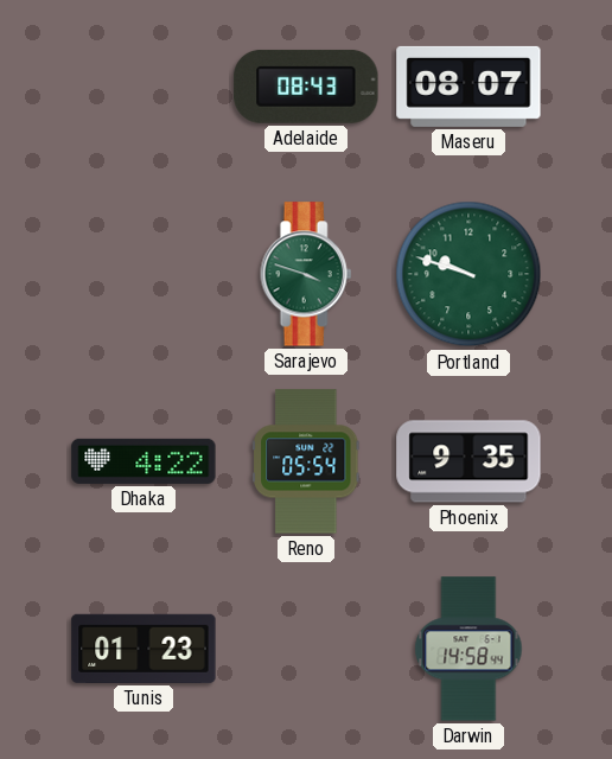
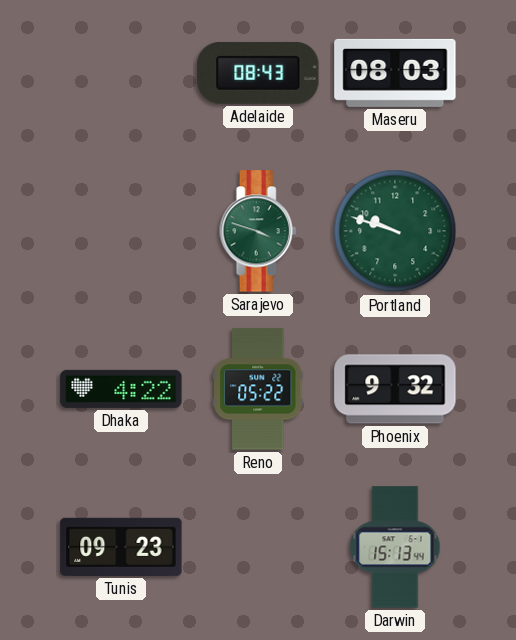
Maseru: 08:07 -> 08:03 (395, 73)
Reno: 05:54 -> 05:22 (258, 389)
Phoenix: 9:35 -> 9:32 (395, 389)
Tunis: 01:23 -> 09:23 (121, 547)
Darwin: 14:58 -> 15:13 (395, 547)
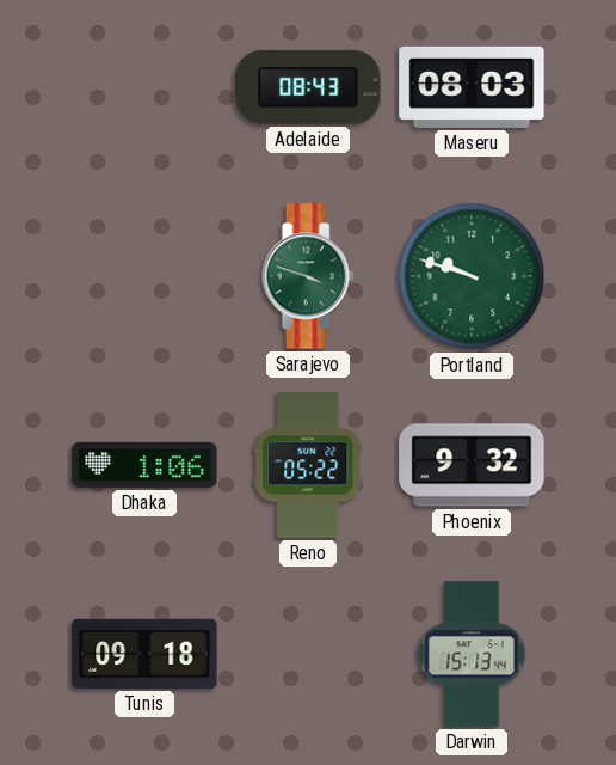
Dhaka: 4:22 -> 1:06 (144, 465)
Tunis: 09:23 -> 09:18 (144, 654)
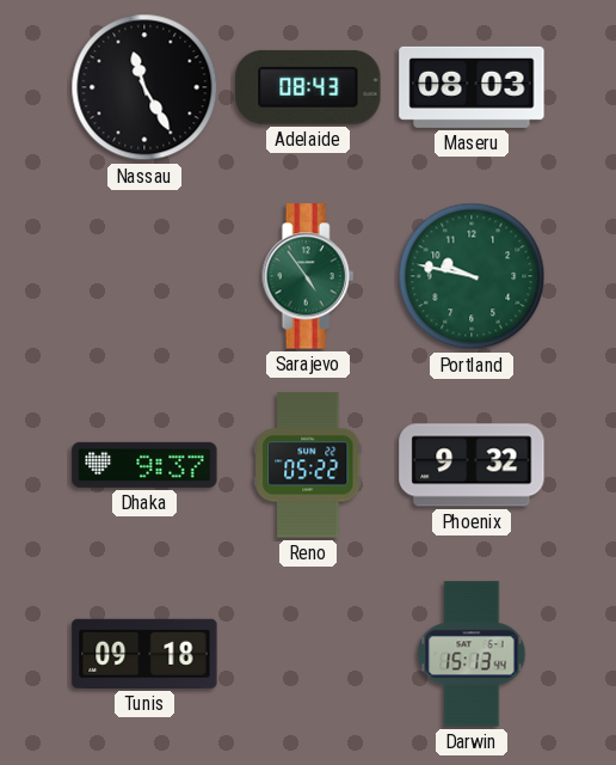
Nassau: none -> 11:25 (144, 87)
Sarajevo: 3:48 -> 4:54 (308, 276)
Portland: 9:48 -> 9:47 (472, 276)
Dhaka: 1:06 -> 9:37 (144, 465)
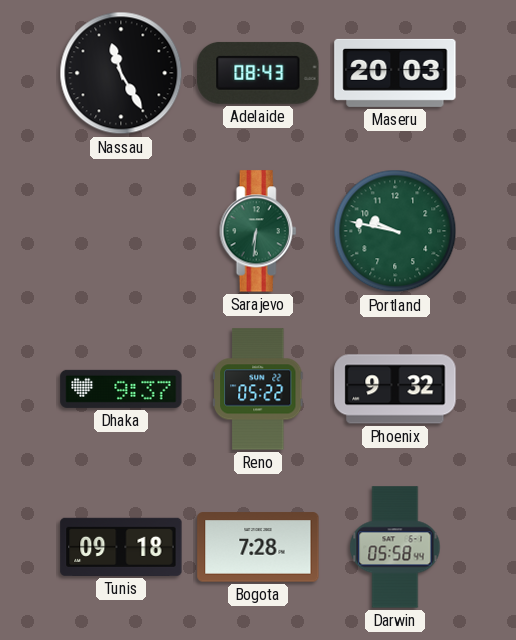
Maseru: 08:03 -> 20:03 (395, 73)
Sarajevo: 4:54 -> 6:31 (258, 231)
Bogota: none -> 7:28 (258, 547)
Darwin: 15:13 -> 05:58 (395, 547)
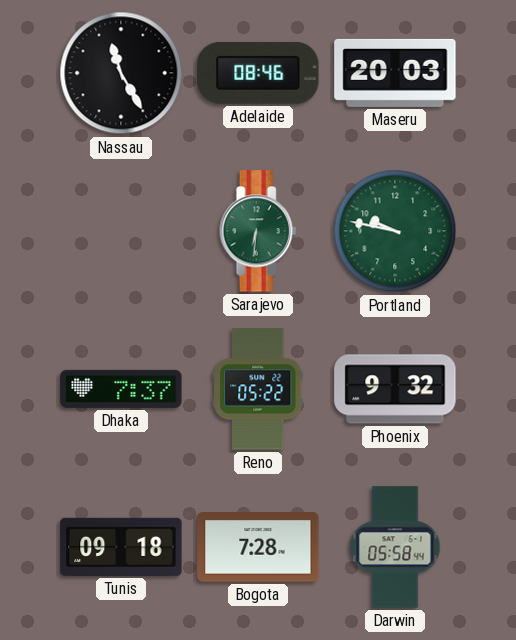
Adelaide: 08:43 -> 08:46 (258, 73)
Dhaka: 9:37 -> 7:37 (121, 389)
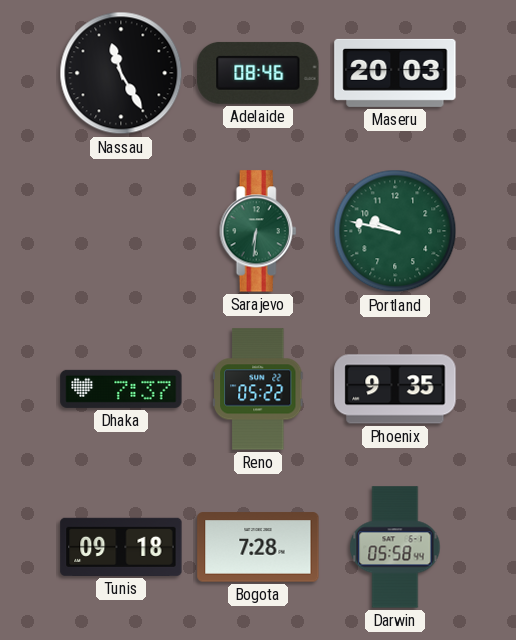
Phoenix: 9:32 -> 9:35 (395, 389)
